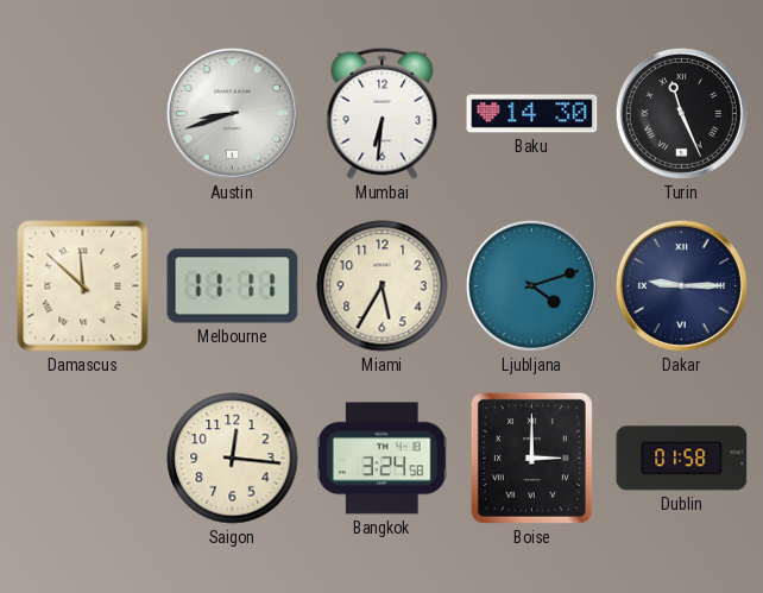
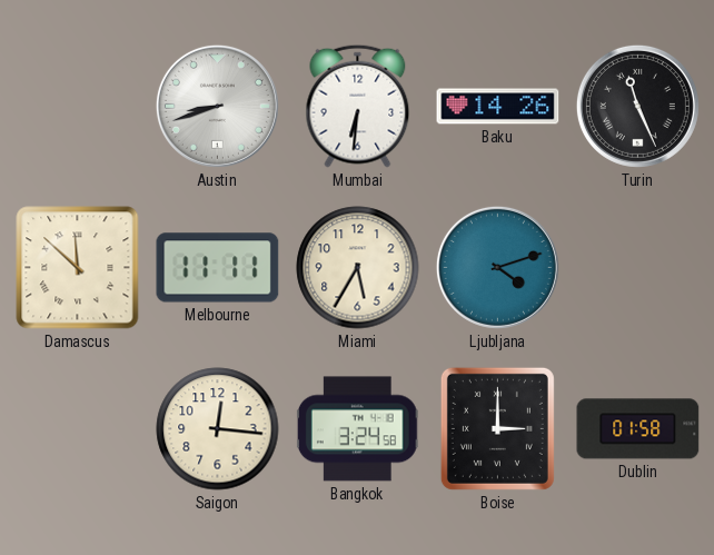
Baku: 14:30 -> 14:26 (498, 107)
Dakar: 9:15 -> none (681, 285)
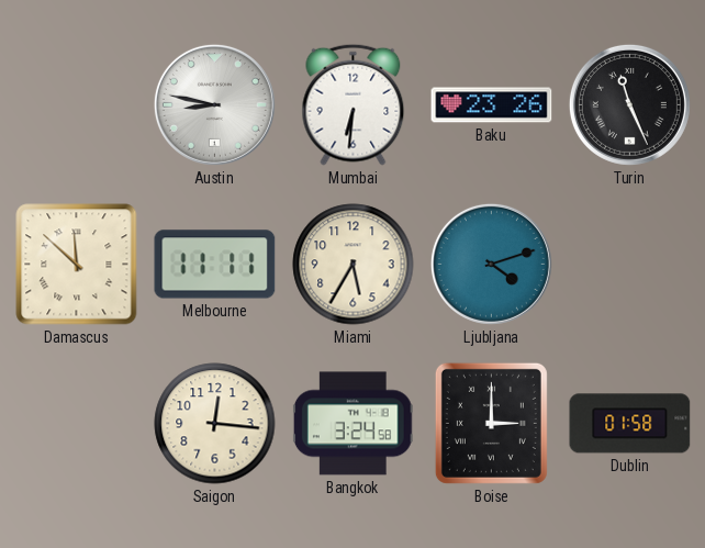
Austin: 8:42 -> 8:47 (214, 104)
Baku: 14:26 -> 23:26 (492, 105)
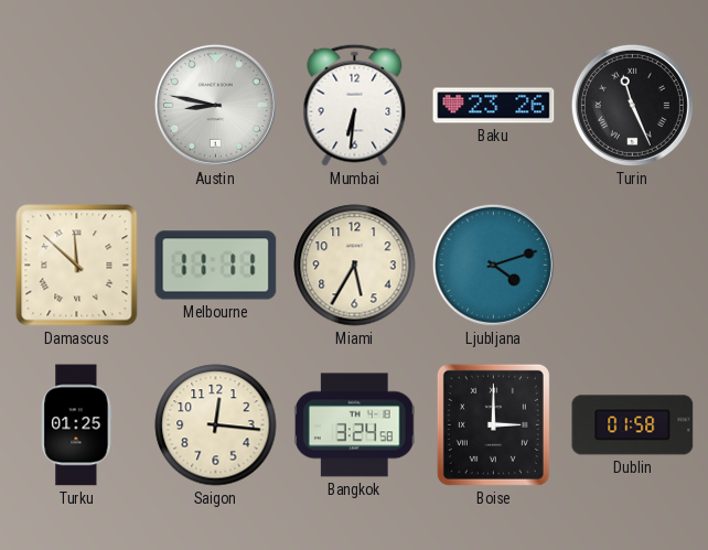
Turku: none -> 01:25 (77, 425)
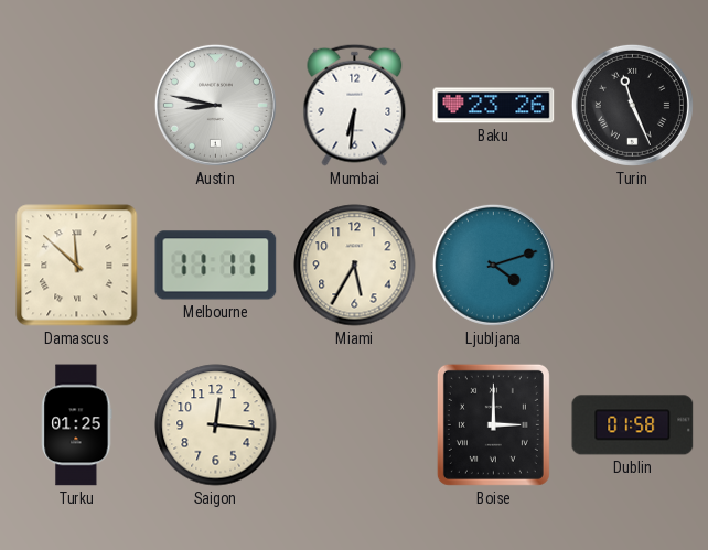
Bangkok: 3:24 -> none (354, 425)
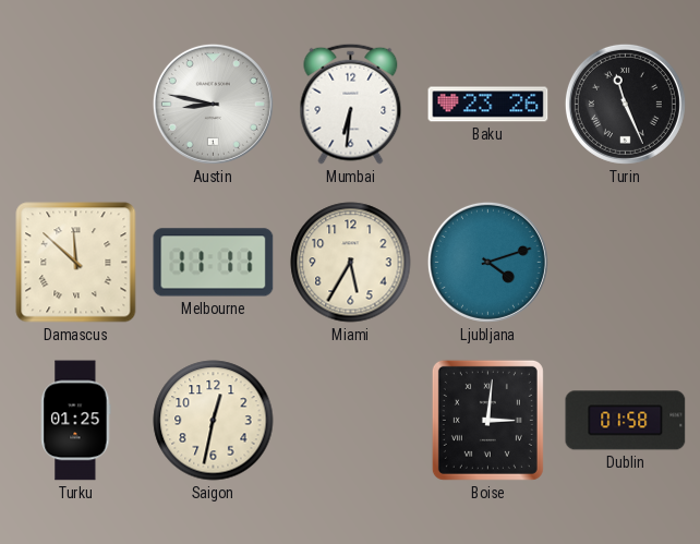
Saigon: 12:16 -> 12:32 (214, 421)
Boise: 3:00 -> 3:01 (487, 420)
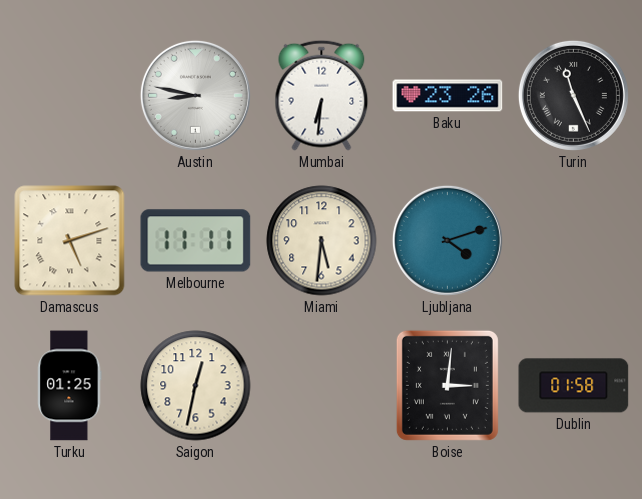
Damascus: 11:52 -> 5:12 (70, 241)
Miami: 5:35 -> 5:31 (322, 241)
